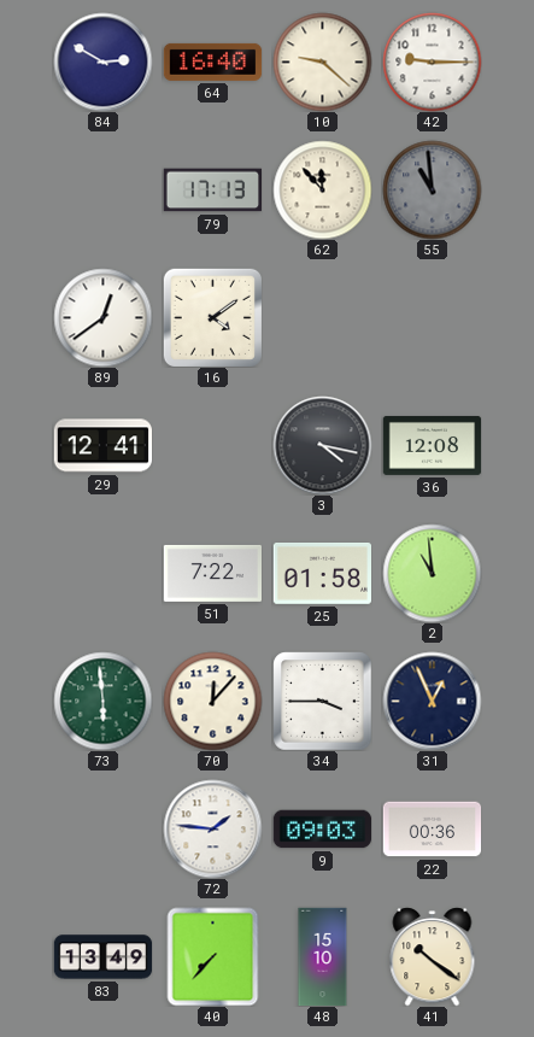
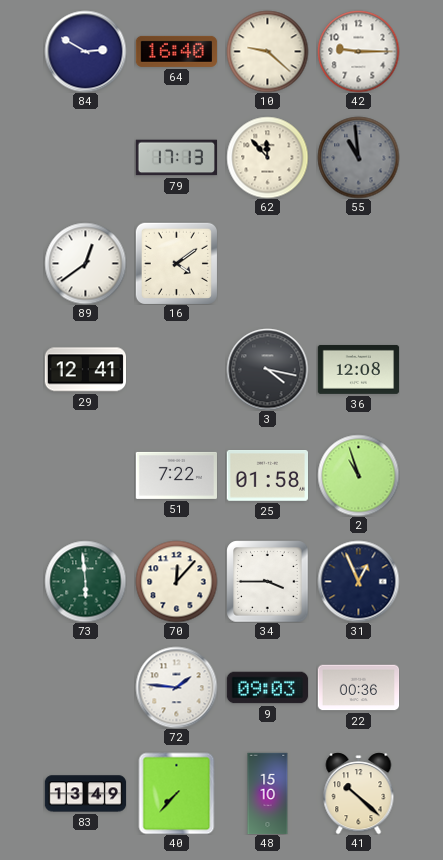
2: 10:59 -> 10:57 (358, 475)
41: 10:21 -> 10:22 (359, 793)
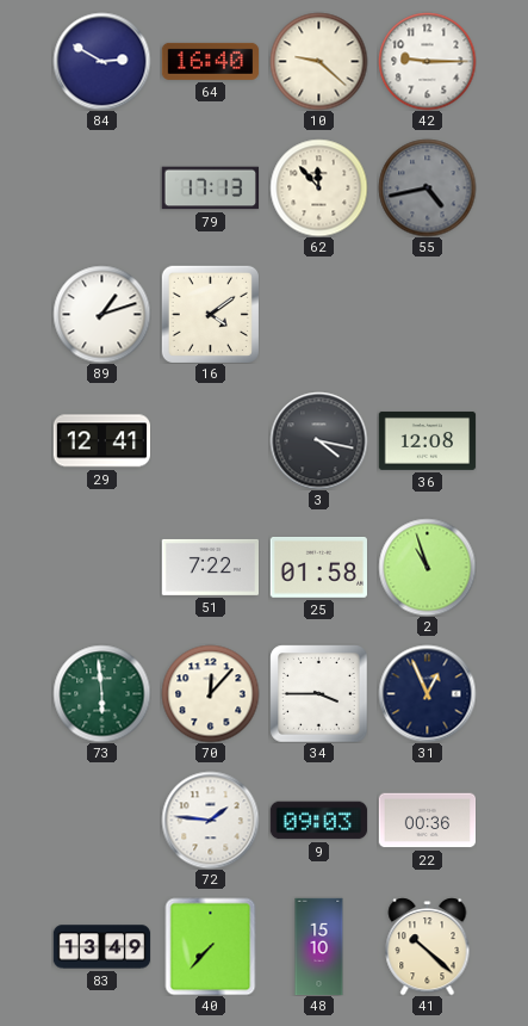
55: 10:59 -> 4:43 (427, 187)
89: 12:39 -> 1:12 (101, 314)
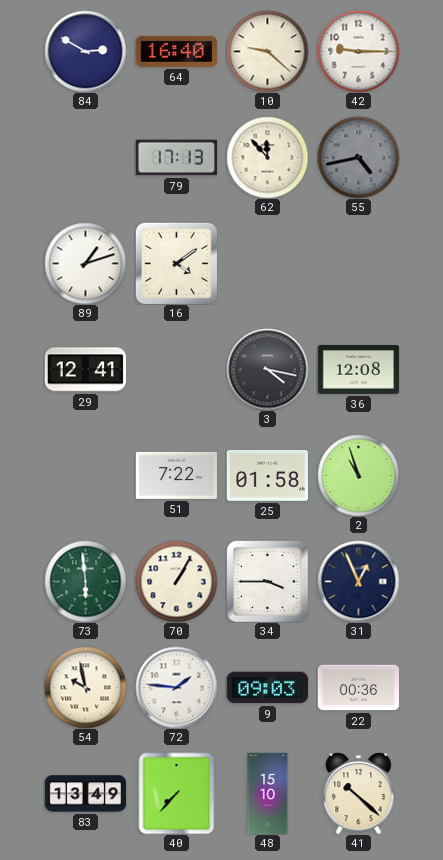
70: 12:07 -> 1:05 (176, 581)
54: none -> 9:58 (85, 687)
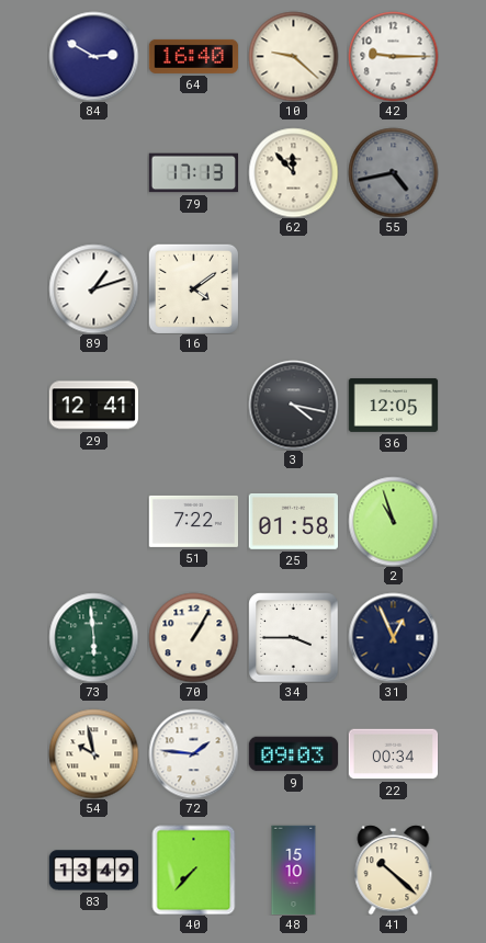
36: 12:08 -> 12:05 (393, 405)
22: 00:36 -> 00:34 (393, 754)
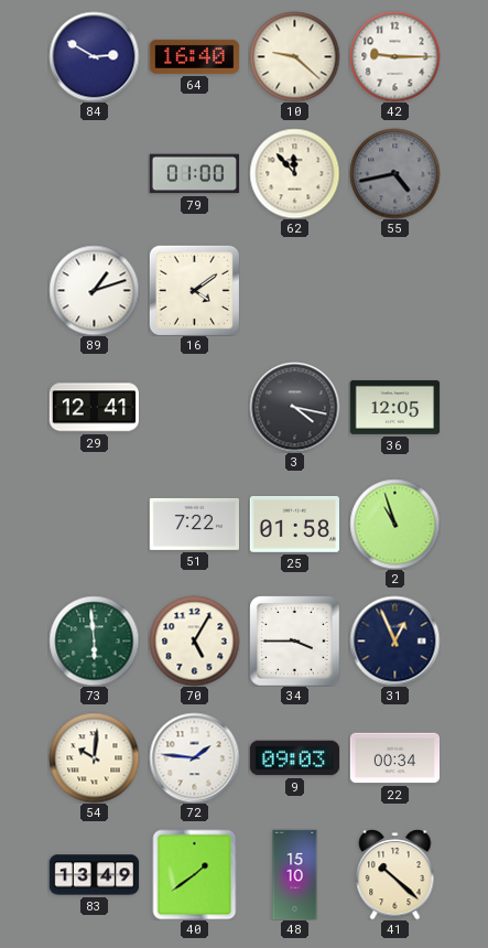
79: 17:13 -> 01:00 (194, 174)
70: 1:05 -> 5:05 (194, 640)
54: 9:58 -> 10:01 (94, 757)
40: 7:37 -> 1:39 (195, 874)
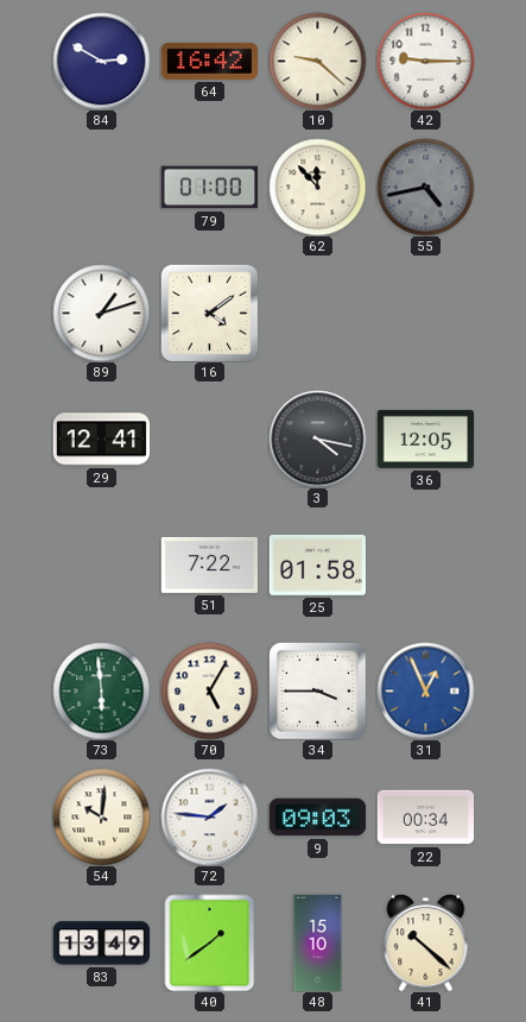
64: 16:40 -> 16:42 (209, 61)
2: 10:57 -> none (394, 524)
31 dial: navy -> blue (425, 690)
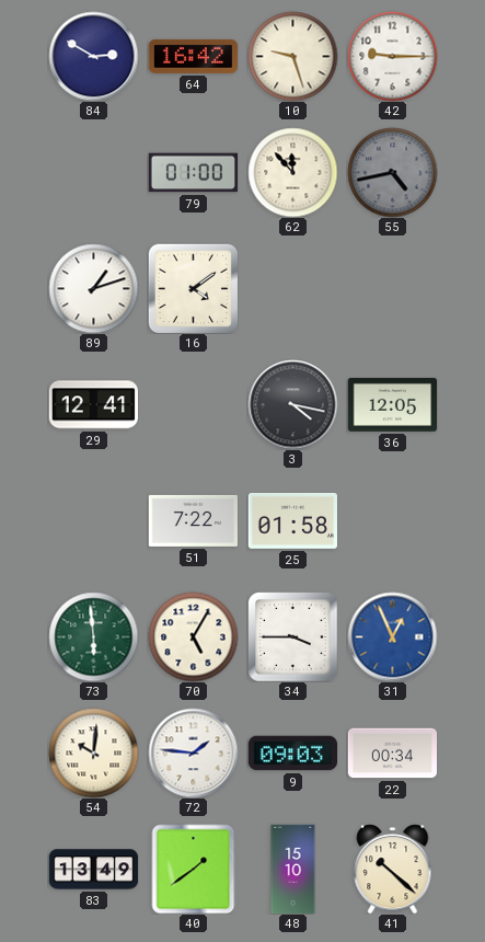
10: 9:22 -> 9:27 (292, 56)
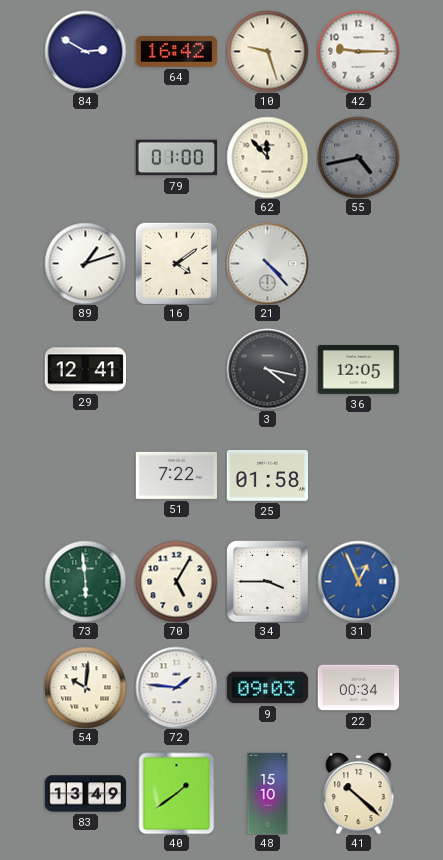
21: none -> 4:23 (267, 263)
